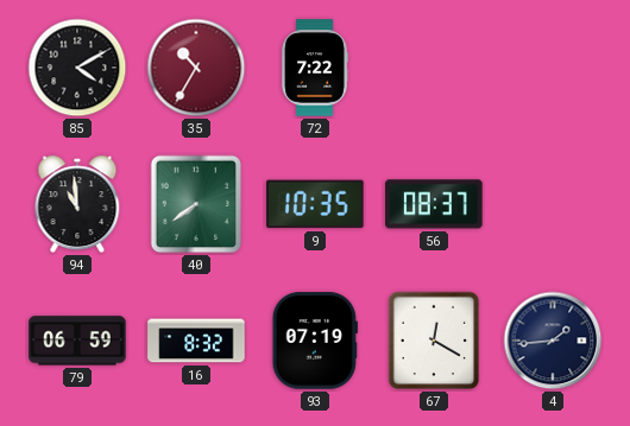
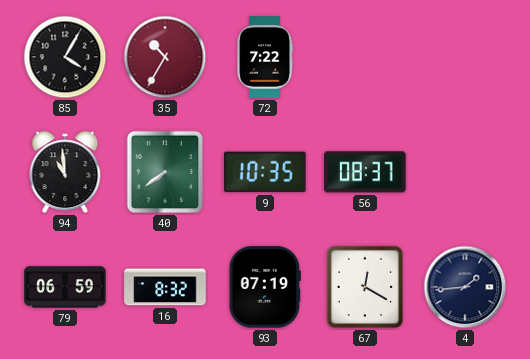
85: 4:10 -> 4:05 (65, 57)
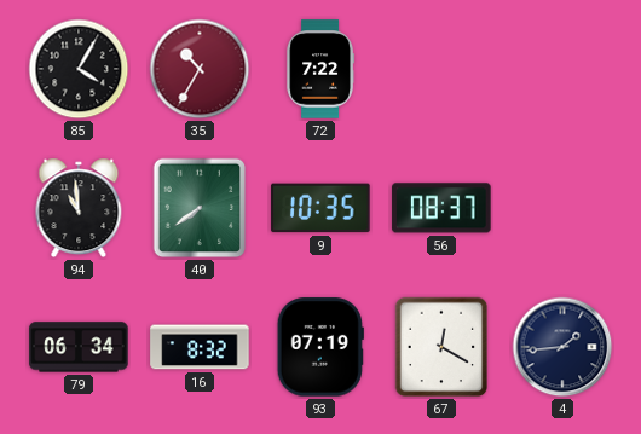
79: 06:59 -> 06:34 (79, 347)
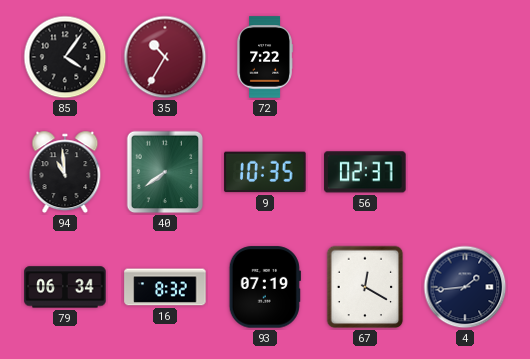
85: 4:05 -> 4:06 (65, 57)
56: 08:37 -> 02:37 (365, 172)
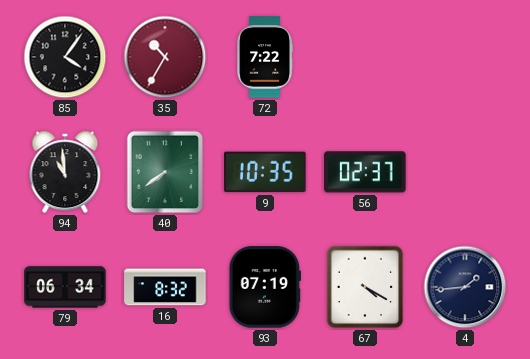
67: 12:20 -> 4:20 (365, 287)
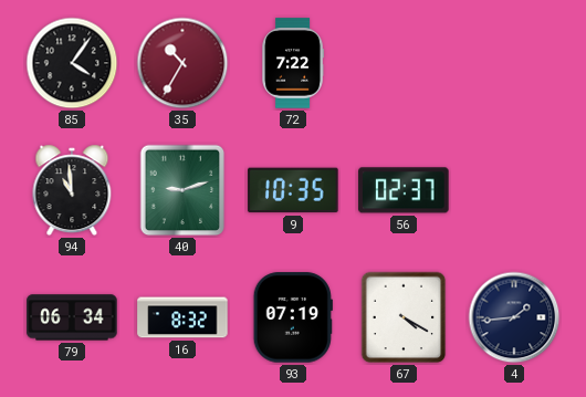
40: 7:39 -> 9:12 (182, 190)
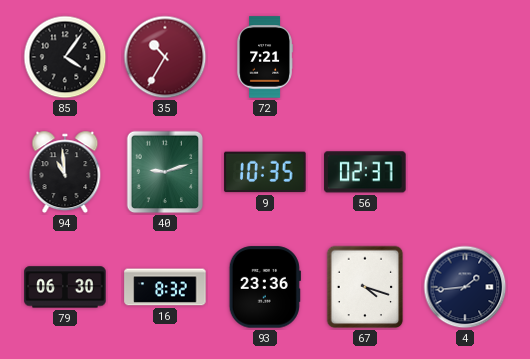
72: 7:22 -> 7:21 (264, 57)
79: 06:34 -> 06:30 (65, 287)
93: 07:19 -> 23:36 (265, 287)
67: 4:20 -> 4:18 (365, 287)
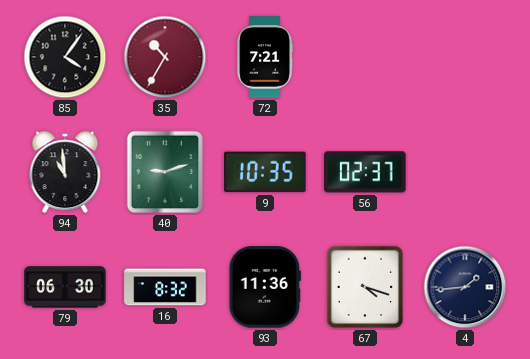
93: 23:36 -> 11:36 (265, 287)
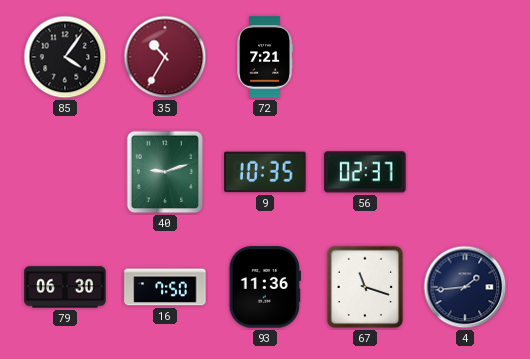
94: 10:59 -> none (65, 172)
16: 8:32 -> 7:50 (165, 287)
67: 4:18 -> 11:18 (365, 287)
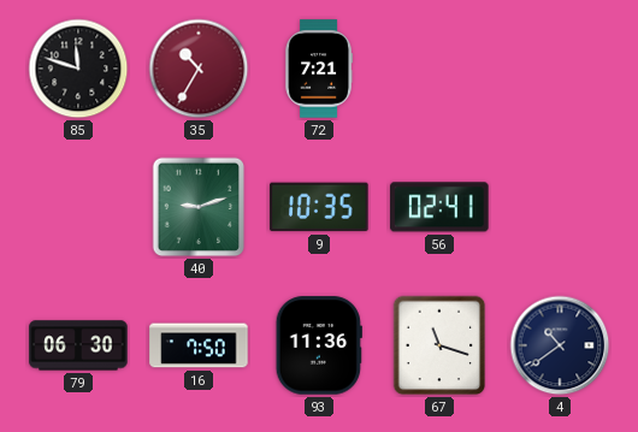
85: 4:06 -> 11:48 (78, 69)
56: 02:37 -> 02:41 (439, 207)
4: 1:44 -> 10:39 (560, 345)
